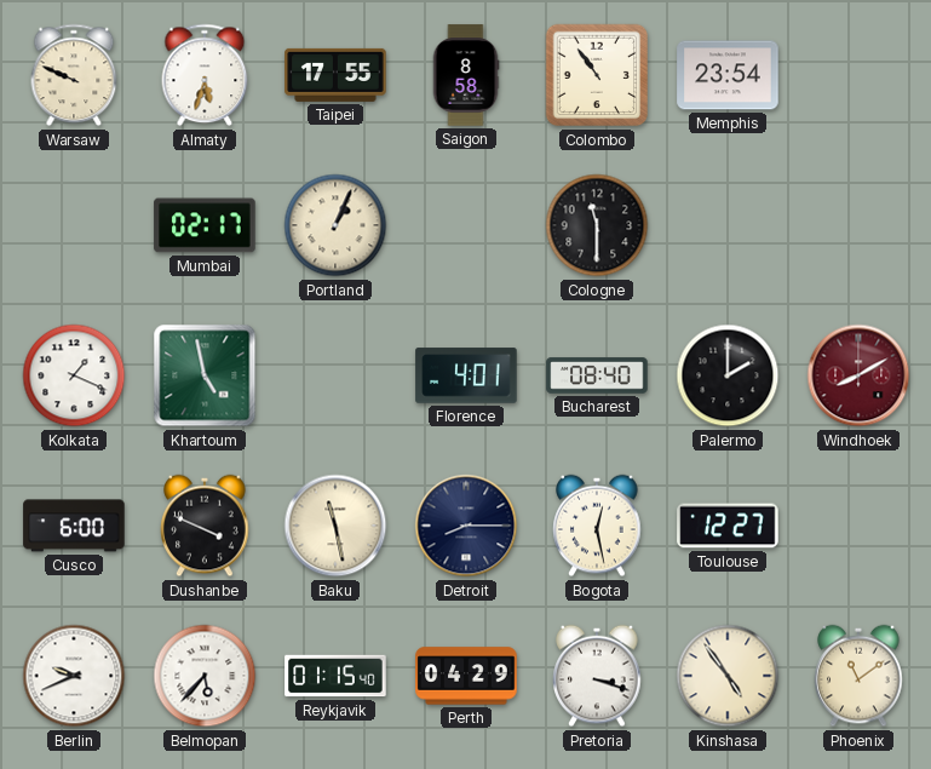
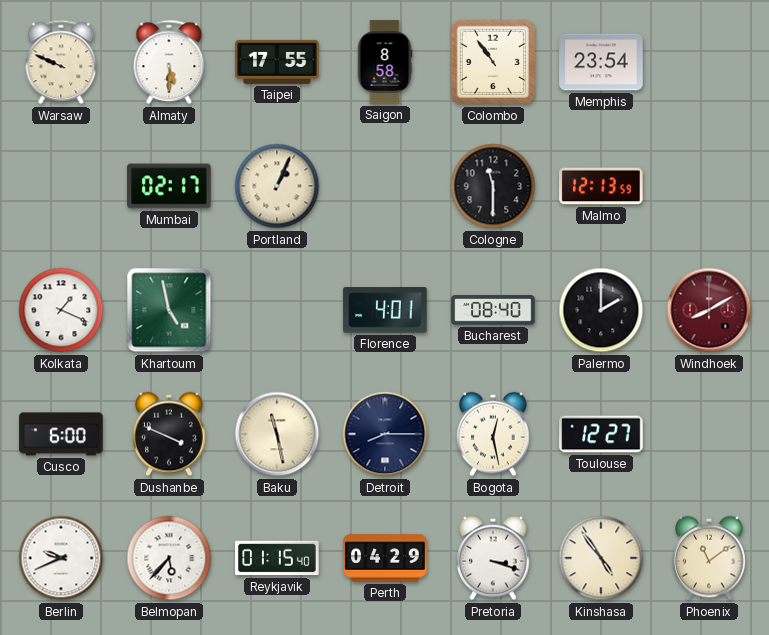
Almaty: 5:33 -> 5:30 (169, 62)
Malmo: none -> 12:13 (601, 186)
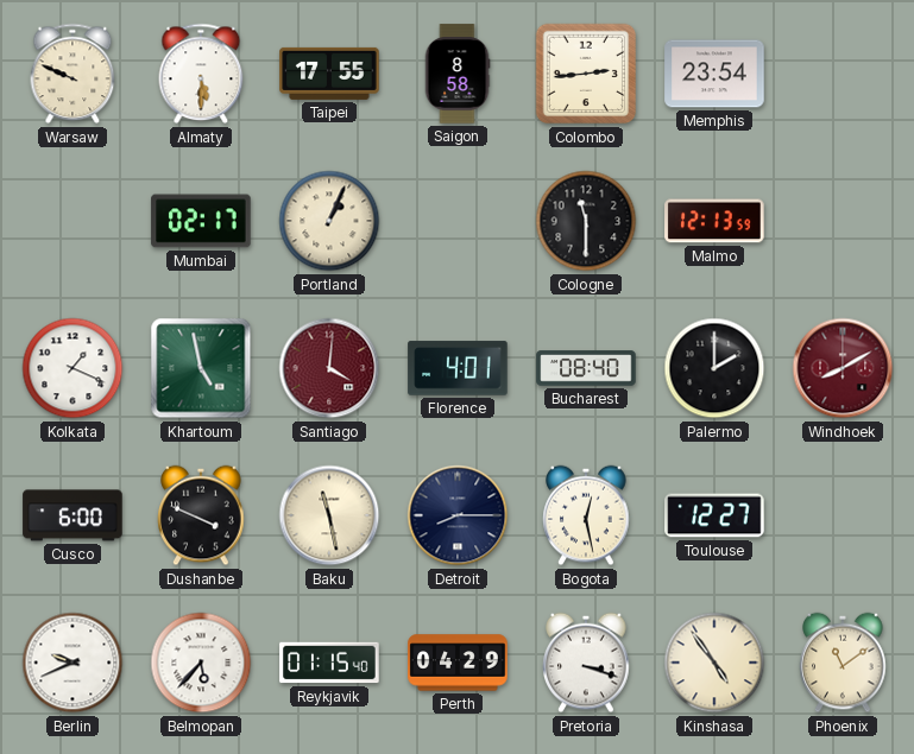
Colombo: 10:54 -> 2:44 (586, 74)
Santiago: none -> 4:01 (329, 368)
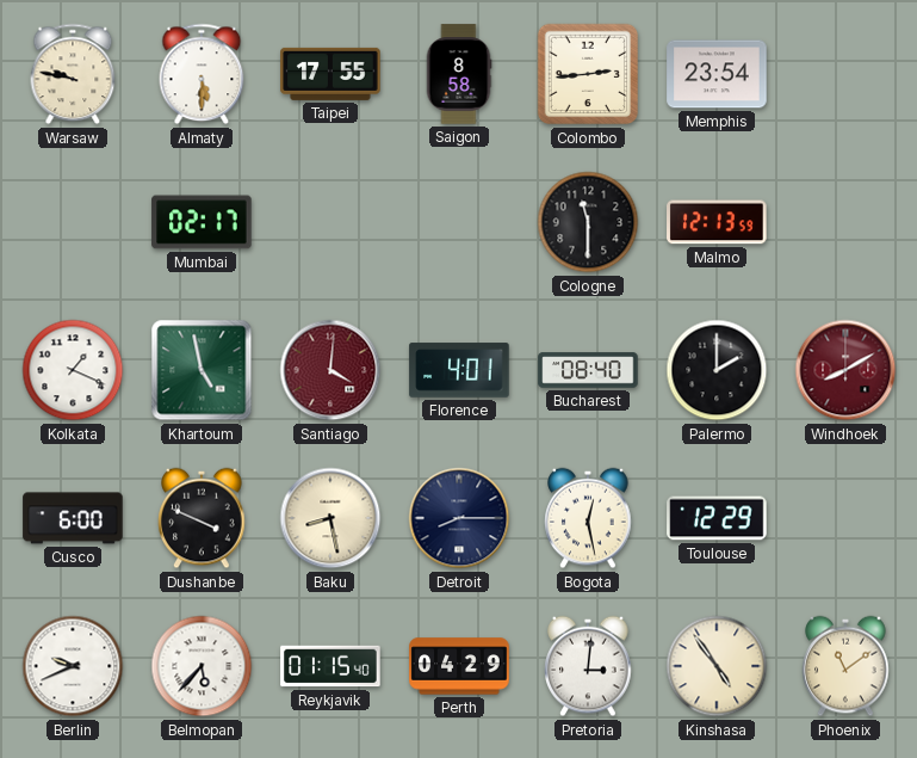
Warsaw: 9:49 -> 9:47 (73, 74)
Portland: 1:04 -> none (329, 221)
Baku: 11:28 -> 8:28 (330, 518)
Toulouse: 12:27 -> 12:29 (717, 518)
Pretoria: 3:18 -> 3:01 (588, 666)
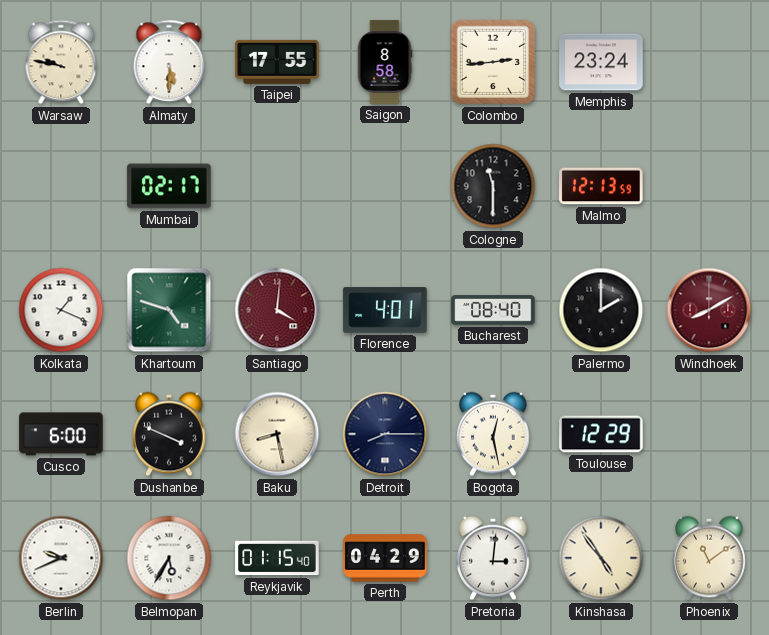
Memphis: 23:54 -> 23:24 (601, 62)
Khartoum: 4:58 -> 4:48 (169, 310)
Belmopan: 5:37 -> 5:35 (169, 558)
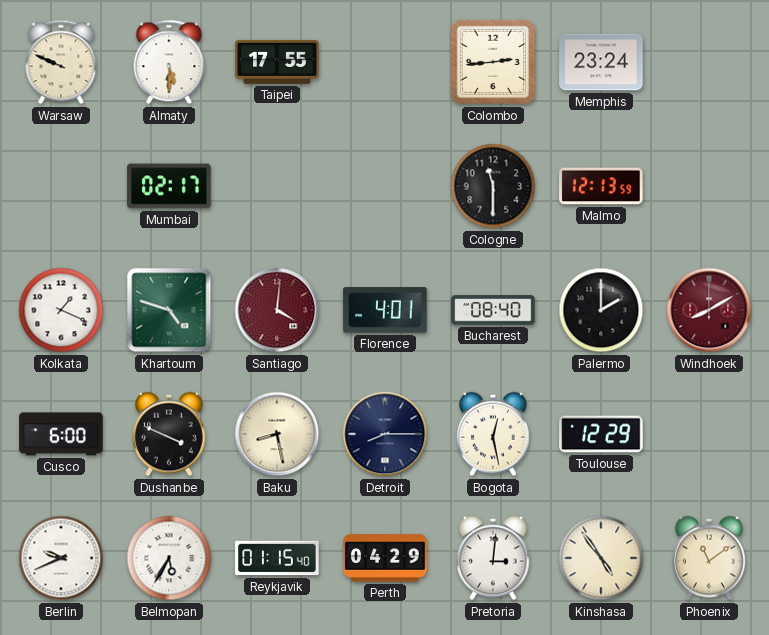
Warsaw: 9:47 -> 9:49 (61, 62)
Saigon: 8:58 -> none (385, 62)
